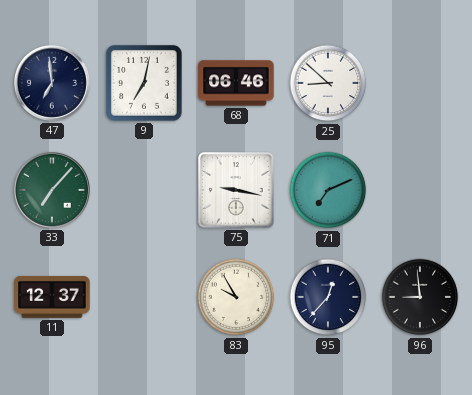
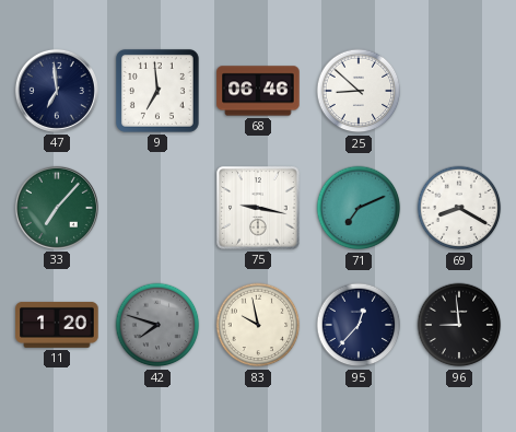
9: 7:02 -> 6:59 (157, 91)
69: none -> 8:20 (459, 208)
11: 12:37 -> 1:20 (57, 325)
42: none -> 7:48 (157, 325)
83: 9:55 -> 9:58 (258, 325)
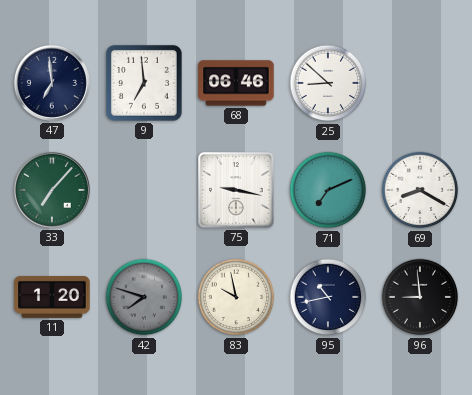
95: 12:37 -> 10:43 (328, 297)
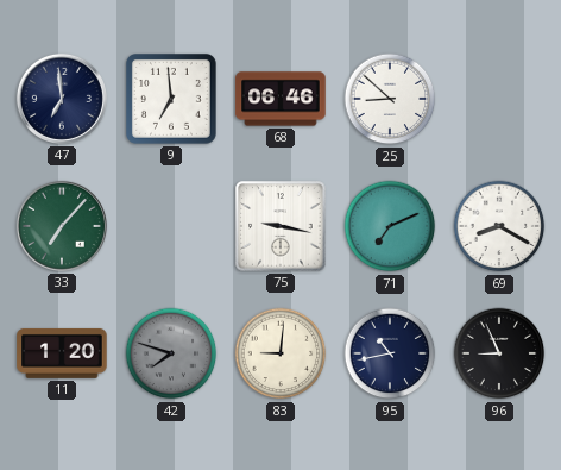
83: 9:58 -> 9:01 (280, 353)
96: 8:59 -> 8:56 (499, 353)
